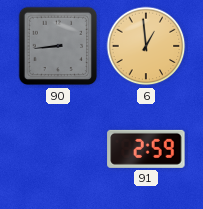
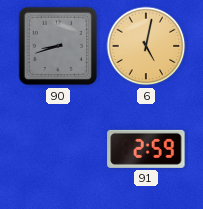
90: 8:44 -> 8:42 (58, 46)
6: 12:59 -> 5:02 (146, 46)
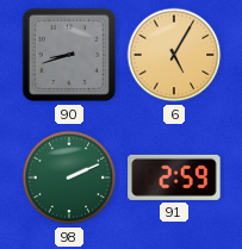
6: 5:02 -> 5:05 (174, 55)
98: none -> 2:11 (69, 178)
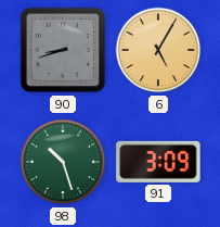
98: 2:11 -> 10:27 (63, 162)
91: 2:59 -> 3:09 (158, 162)
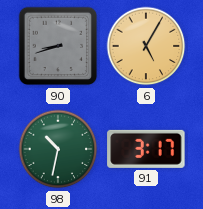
98: 10:27 -> 10:32 (58, 149)
91: 3:09 -> 3:17 (146, 149)
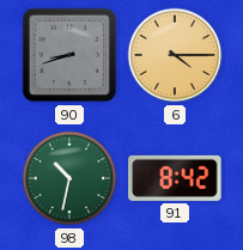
6: 5:05 -> 4:15 (175, 55)
91: 3:17 -> 8:42 (175, 178)
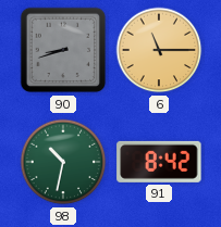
6: 4:15 -> 11:15 (159, 50)
